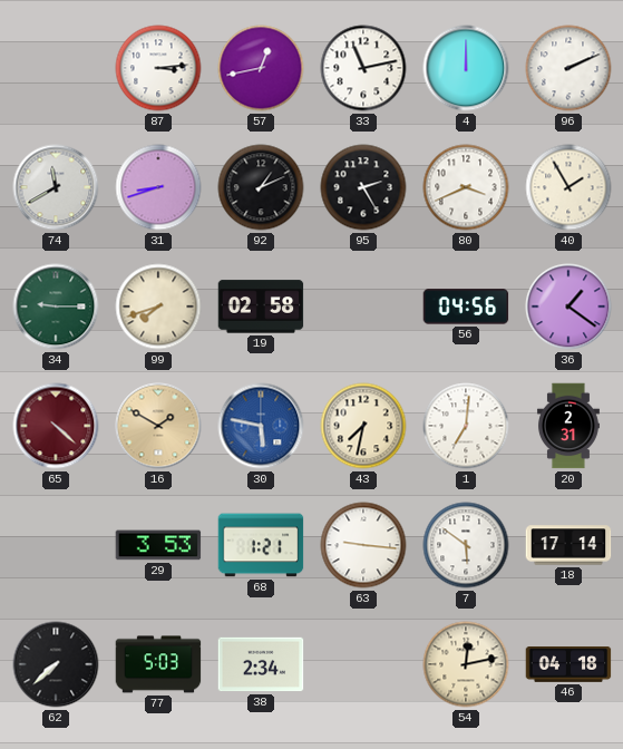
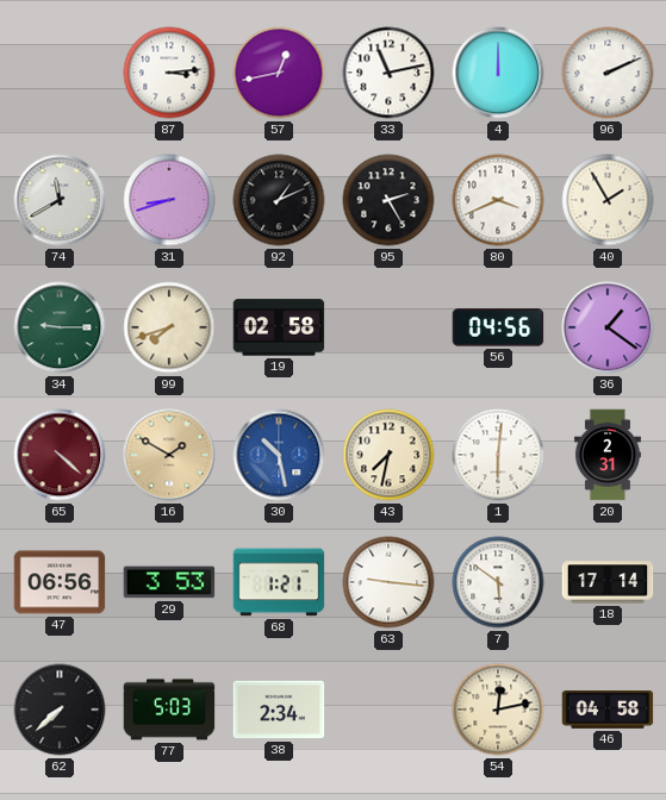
30: 5:47 -> 10:28 (279, 455)
1: 7:01 -> 6:01 (498, 455)
47: none -> 06:56 (60, 582)
46: 04:18 -> 04:58 (608, 710)
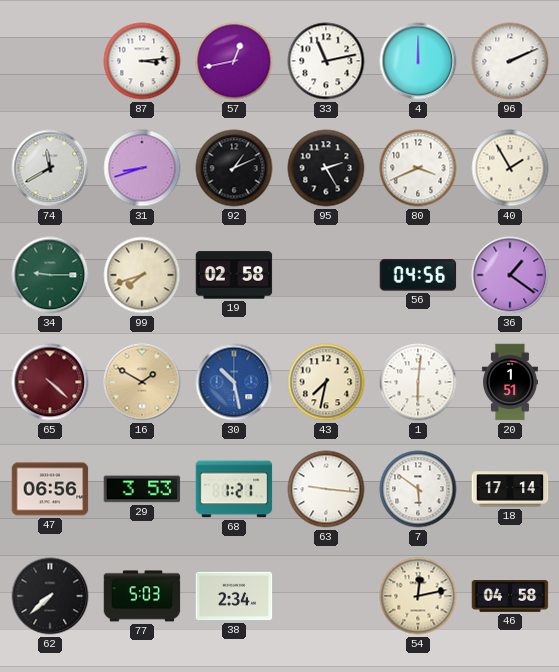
20: 2:31 -> 1:51 (510, 382)
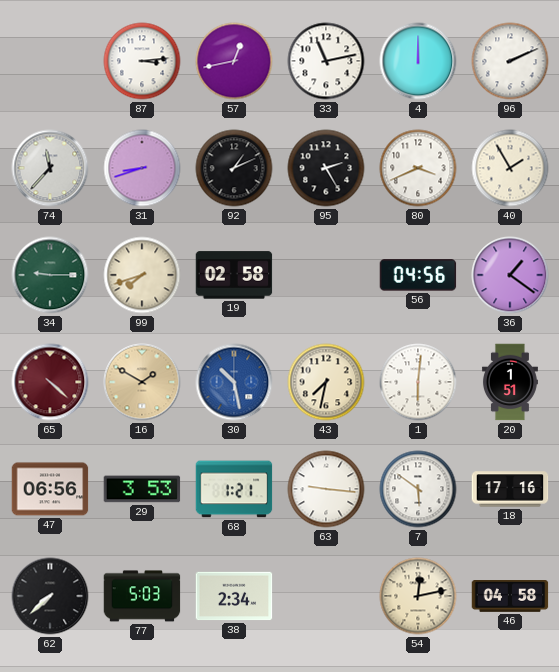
74: 11:40 -> 11:37 (50, 168)
18: 17:14 -> 17:16 (510, 489)
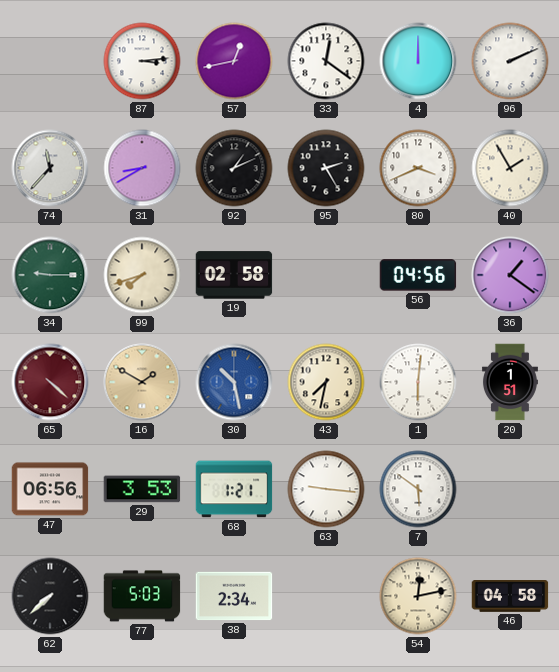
33: 11:13 -> 12:21 (326, 61)
31: 8:42 -> 8:40 (142, 168)
18: 17:16 -> none (510, 489)
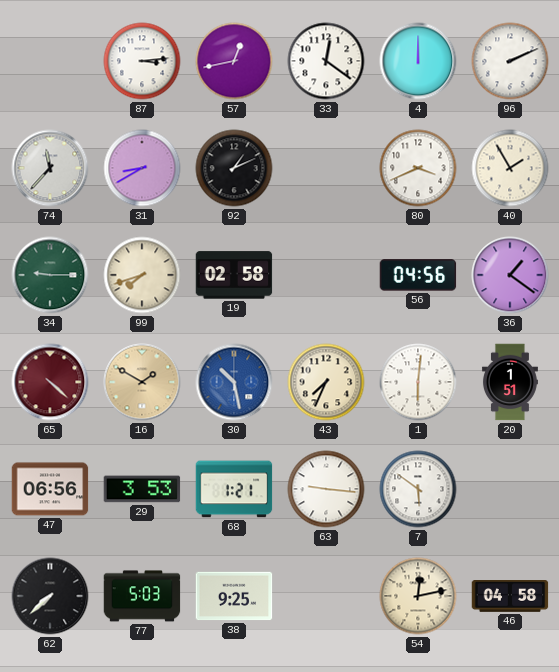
95: 2:25 -> none (326, 168)
43: 7:32 -> 7:34 (326, 382)
38: 2:34 -> 9:25 (234, 596)
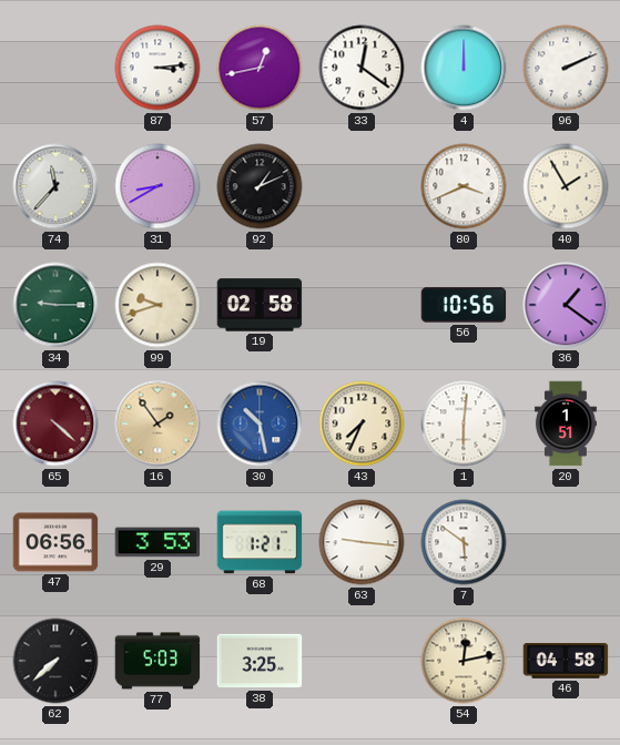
99: 7:42 -> 9:42 (157, 305)
56: 04:56 -> 10:56 (464, 305)
16: 1:50 -> 1:54 (157, 423)
38: 9:25 -> 3:25 (260, 661)
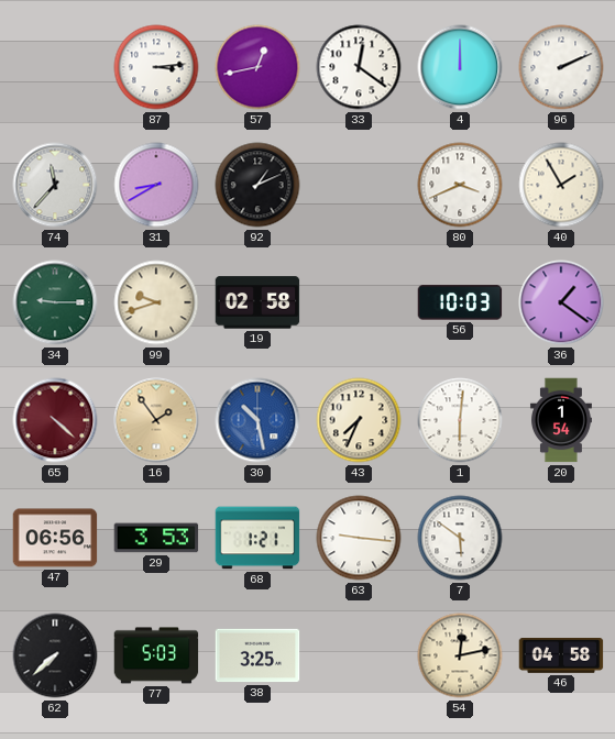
56: 10:56 -> 10:03 (460, 302)
20: 1:51 -> 1:54 (561, 420)
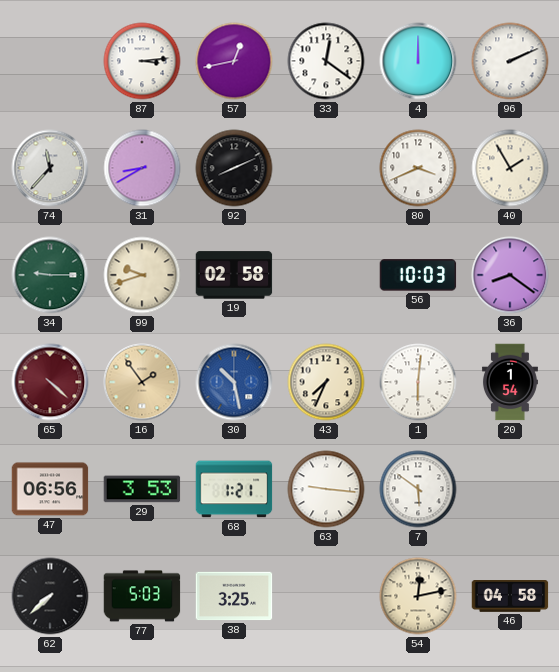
92: 1:11 -> 8:11 (234, 168)
36: 1:21 -> 8:21 (510, 275)
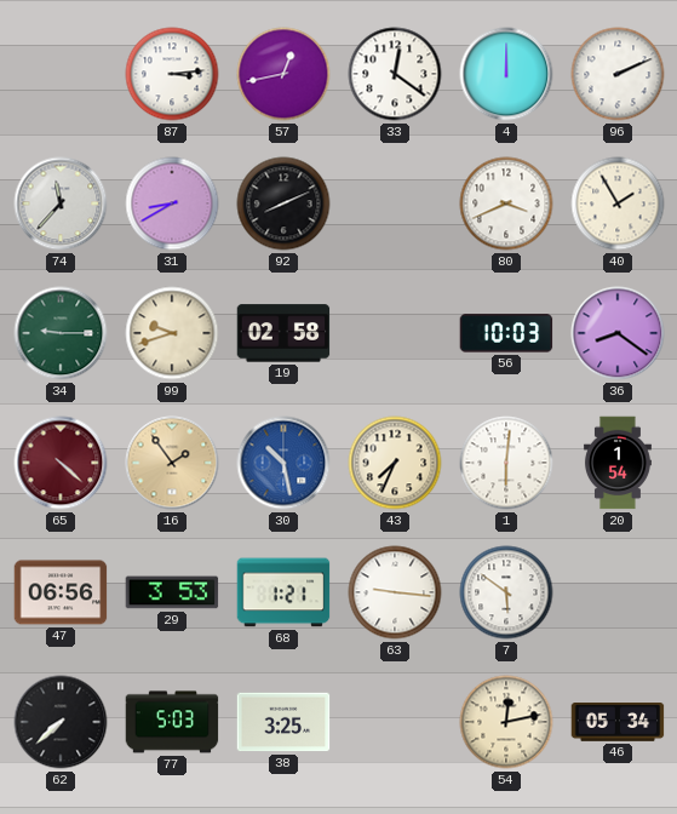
46: 04:58 -> 05:34 (618, 722)
